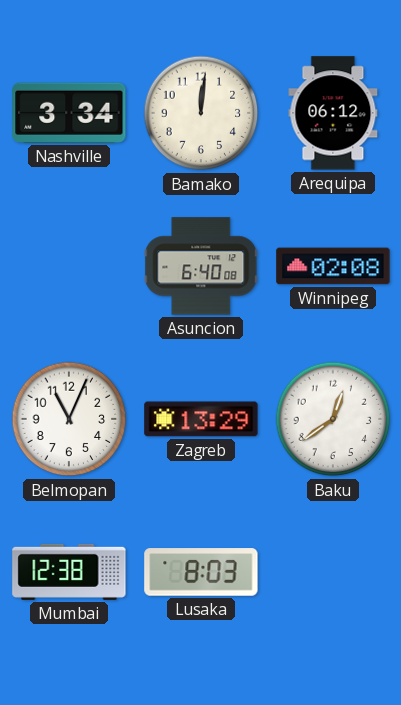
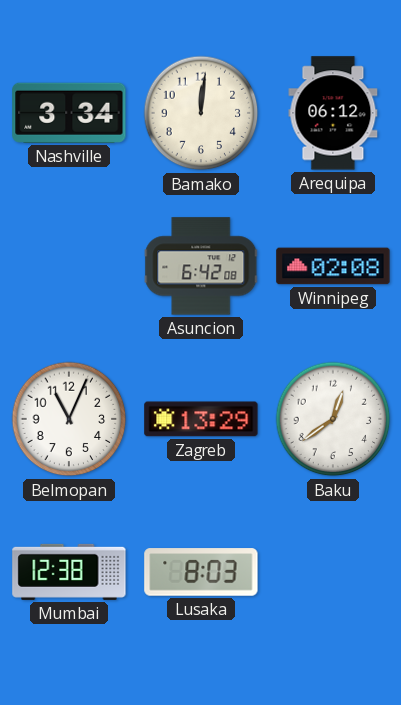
Asuncion: 6:40 -> 6:42 (201, 266)
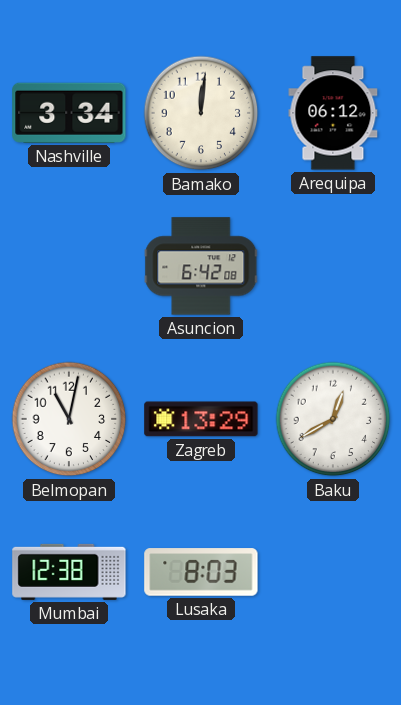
Winnipeg: 02:08 -> none (333, 266)
Belmopan: 11:04 -> 11:02 (69, 419)
Baku: 12:39 -> 12:40 (333, 419)
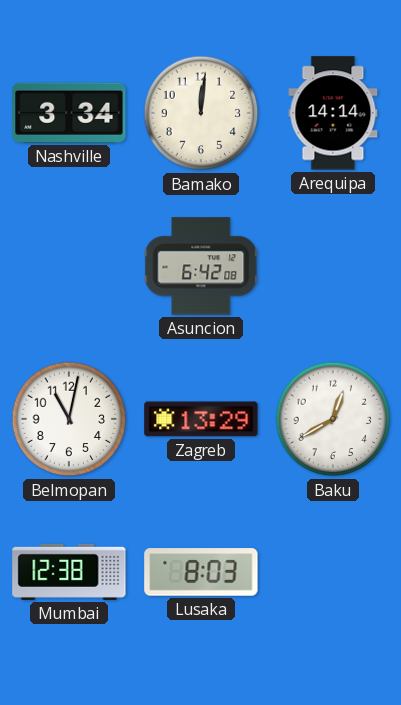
Arequipa: 06:12 -> 14:14 (333, 113)
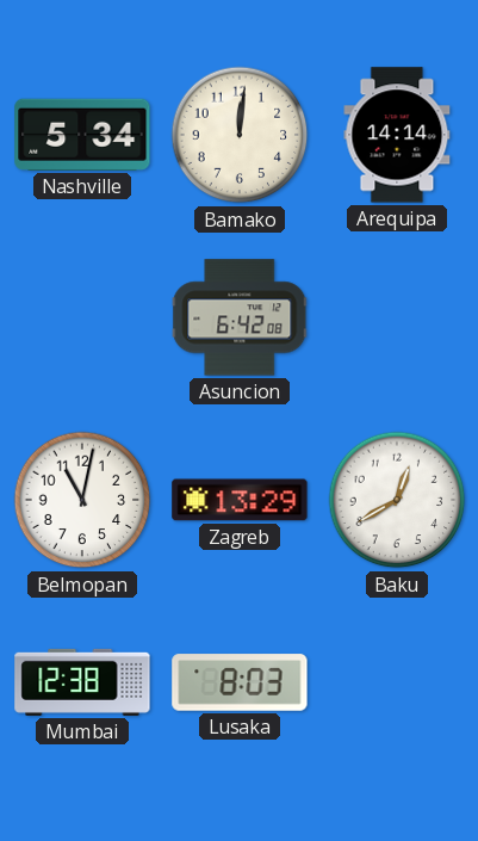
Nashville: 3:34 -> 5:34 (82, 135)
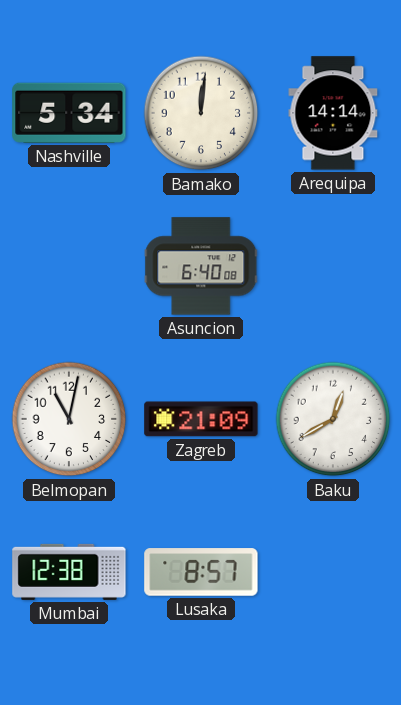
Asuncion: 6:42 -> 6:40 (201, 266)
Zagreb: 13:29 -> 21:09 (201, 419)
Lusaka: 8:03 -> 8:57 (201, 572)
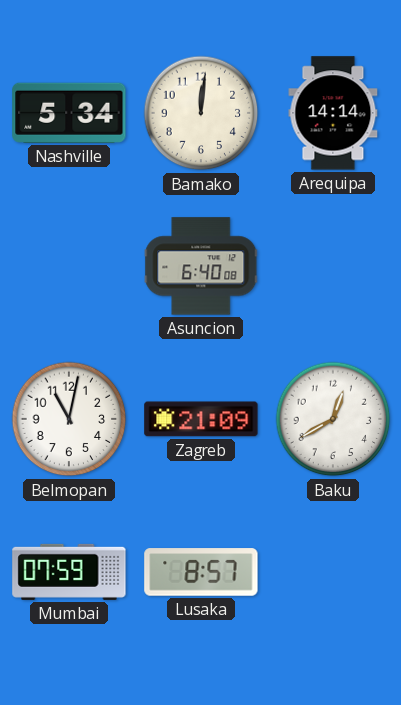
Mumbai: 12:38 -> 07:59 (69, 572)
